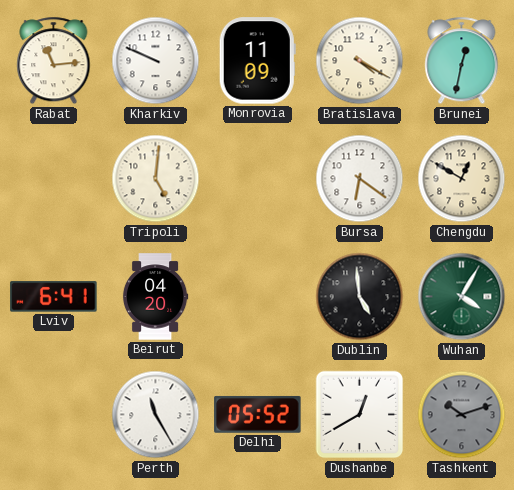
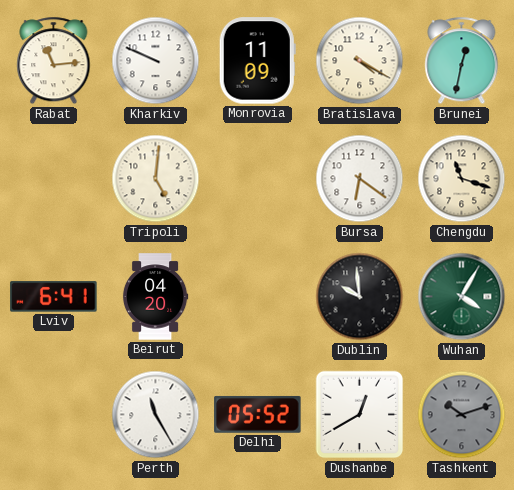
Chengdu: 12:50 -> 11:18 (462, 179)
Dublin: 4:59 -> 9:59 (360, 297)
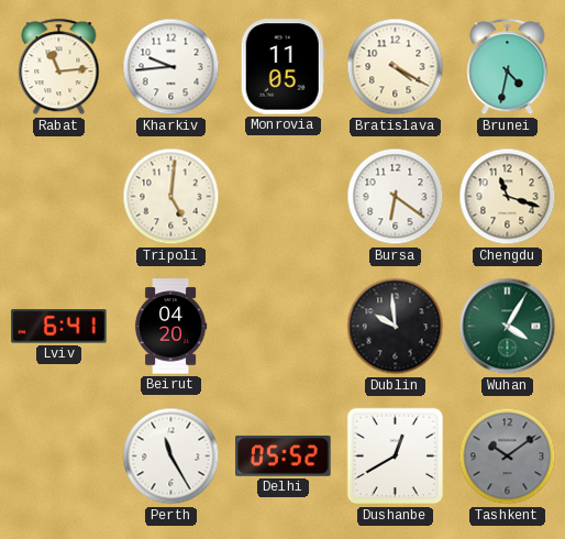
Kharkiv: 9:49 -> 9:44 (171, 67)
Monrovia: 11:09 -> 11:05 (282, 67)
Brunei: 12:32 -> 4:32 (508, 67)
Tashkent: 10:12 -> 10:09 (508, 457)
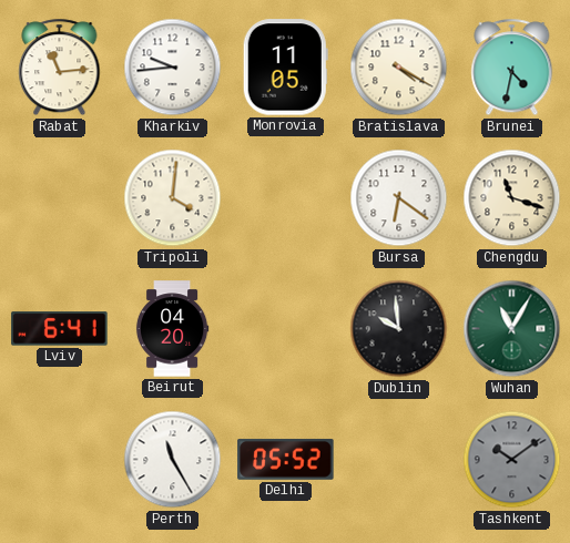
Tripoli: 5:01 -> 4:01 (173, 198)
Wuhan: 4:05 -> 11:05 (512, 329)
Dushanbe: 12:40 -> none (396, 457)
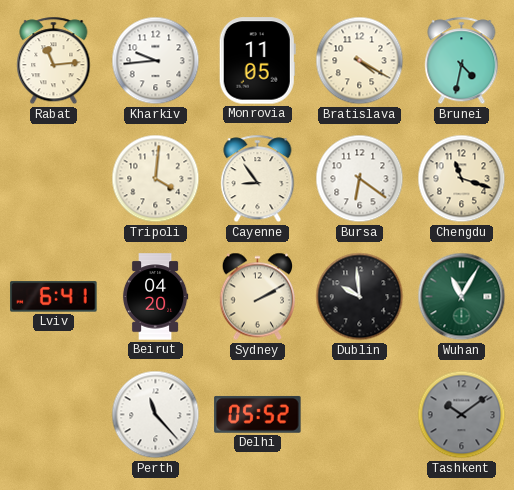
Cayenne: none -> 8:54 (258, 179)
Sydney: none -> 2:10 (257, 297)
Perth: 11:25 -> 11:23 (156, 415)
